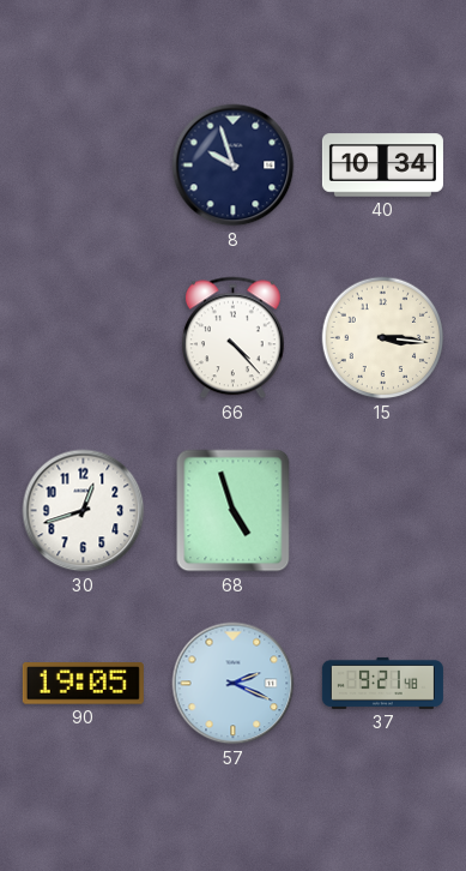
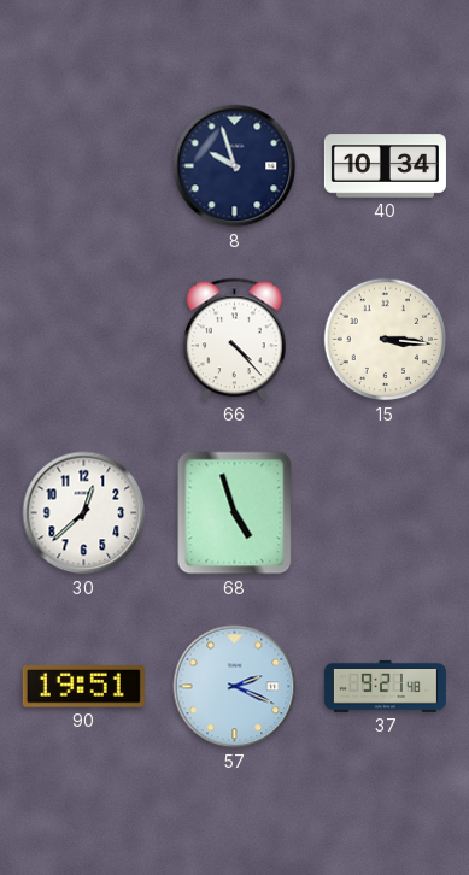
30: 12:42 -> 12:38 (84, 513)
90: 19:05 -> 19:51 (83, 687)
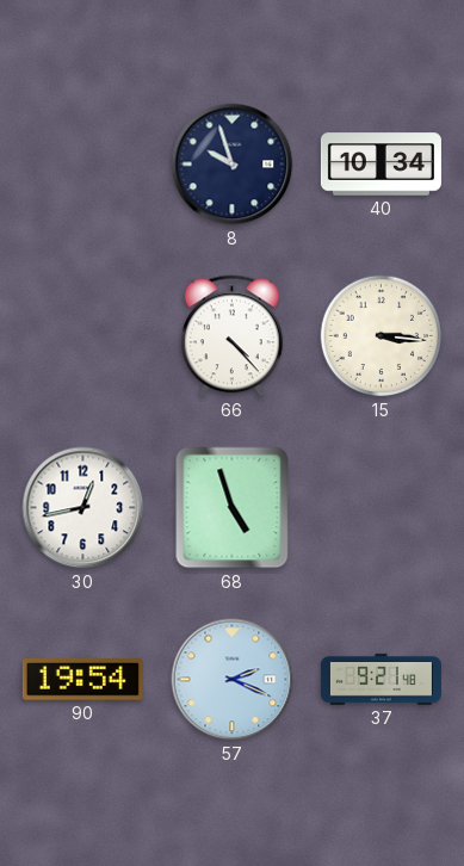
30: 12:38 -> 12:43 (83, 508)
90: 19:51 -> 19:54 (82, 680)
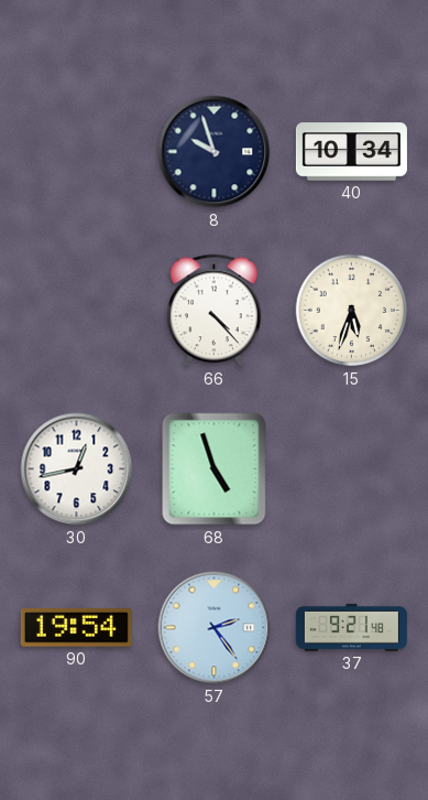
15: 3:16 -> 5:33 (352, 311)
57: 2:19 -> 2:24 (215, 628)
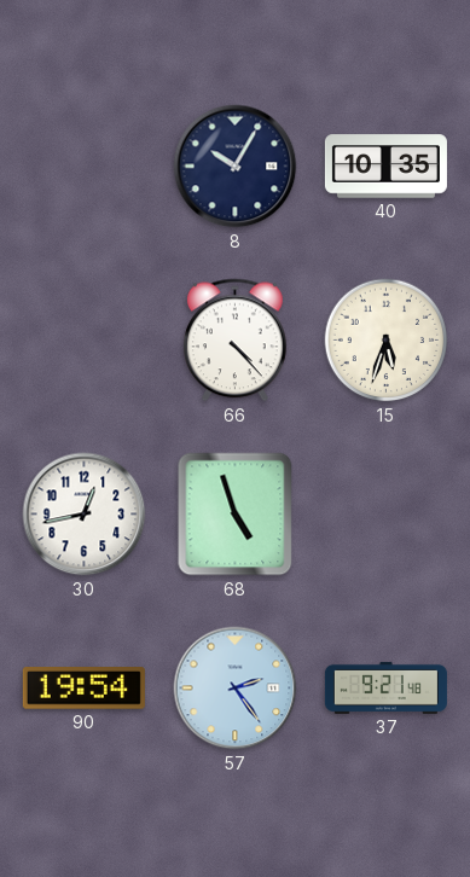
8: 9:57 -> 10:05 (236, 167)
40: 10:34 -> 10:35 (385, 167)
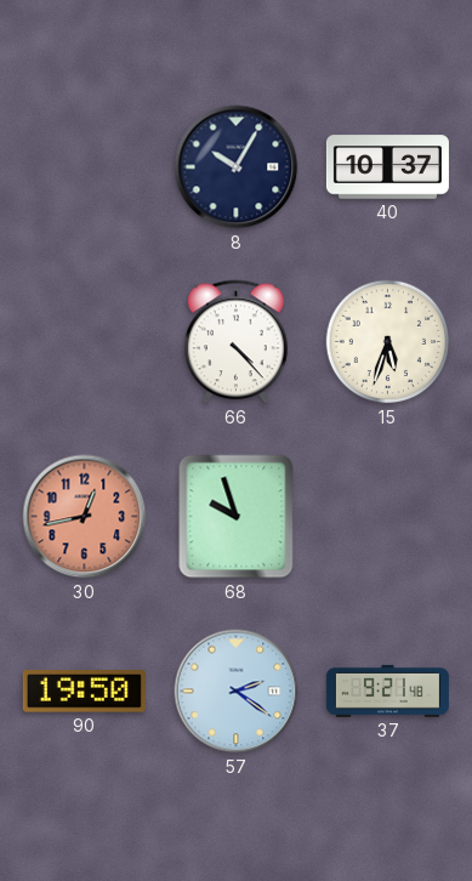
40: 10:35 -> 10:37 (387, 167)
30 dial: white -> salmon (85, 517)
68: 4:57 -> 9:57 (237, 517)
90: 19:54 -> 19:50 (84, 692)
57: 2:24 -> 2:21 (237, 692)
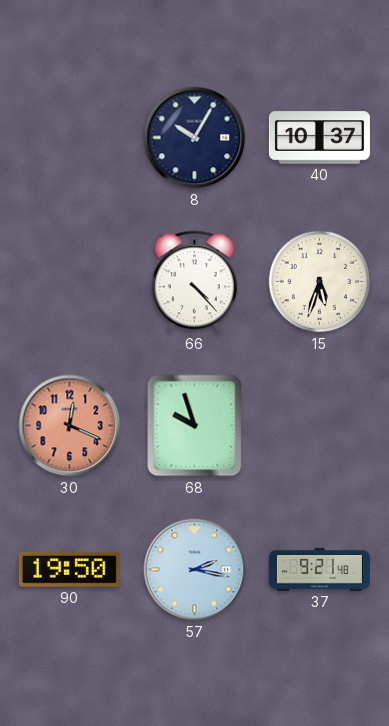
30: 12:43 -> 12:19 (70, 426)
57: 2:21 -> 2:17 (195, 570)
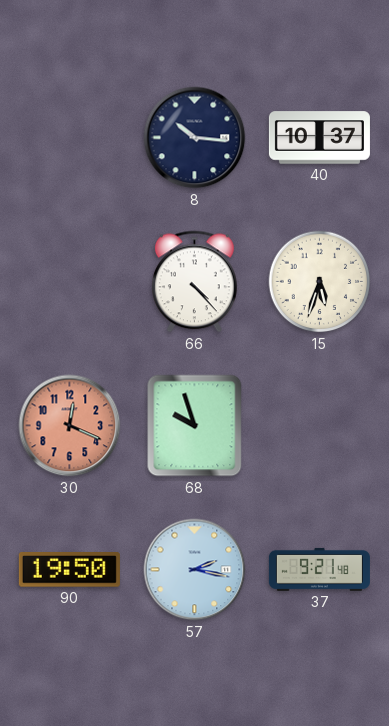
8: 10:05 -> 10:16 (195, 138)
